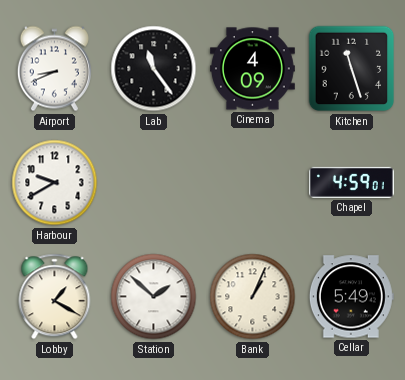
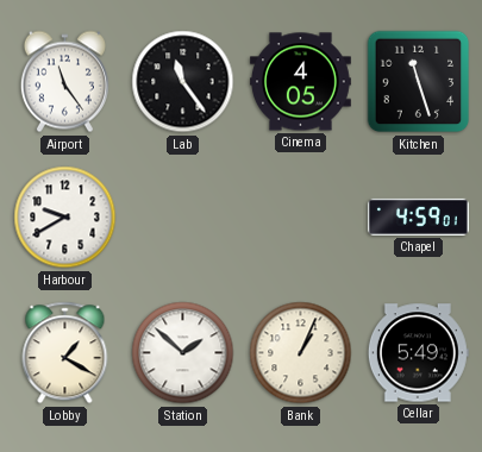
Airport: 8:41 -> 11:24 (64, 82)
Cinema: 4:09 -> 4:05 (301, 82)
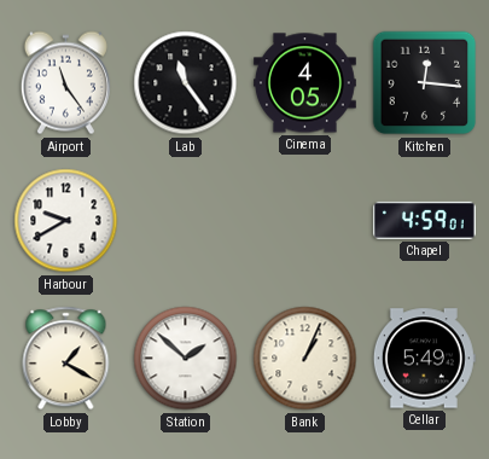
Kitchen: 11:27 -> 12:16 (425, 83)
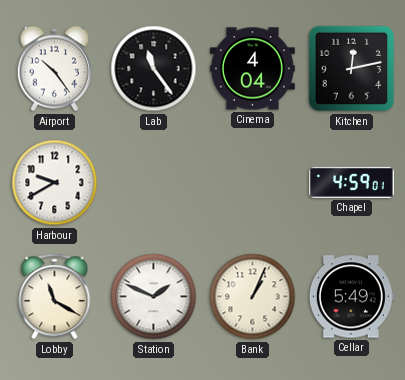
Airport: 11:24 -> 10:24 (54, 69)
Cinema: 4:05 -> 4:04 (253, 69)
Kitchen: 12:16 -> 12:13 (352, 69)
Lobby: 1:20 -> 11:20 (55, 297)
Station: 1:52 -> 1:49 (154, 297)
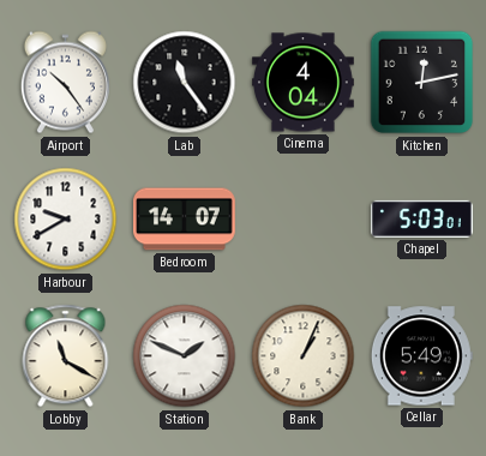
Bedroom: none -> 14:07 (185, 220)
Chapel: 4:59 -> 5:03 (421, 218)
